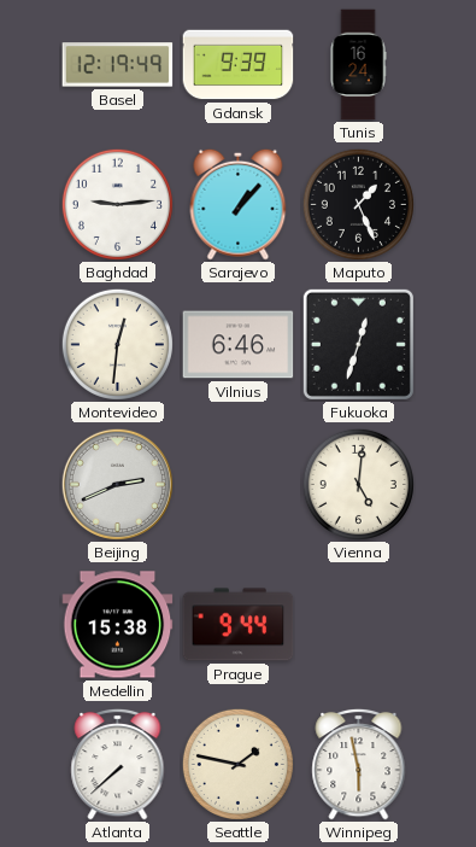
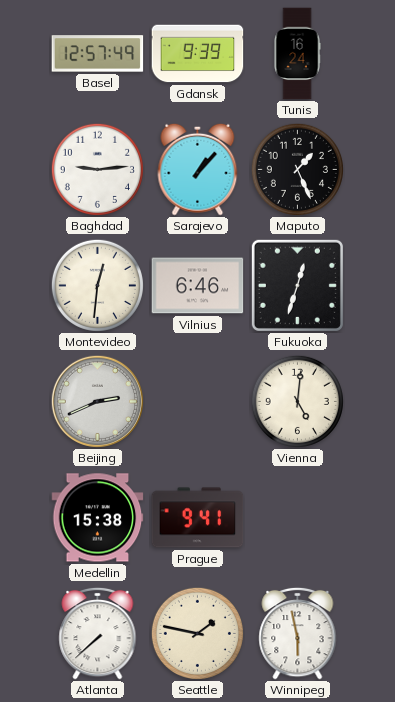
Basel: 12:19 -> 12:57 (98, 54)
Prague: 9:44 -> 9:41 (198, 518)
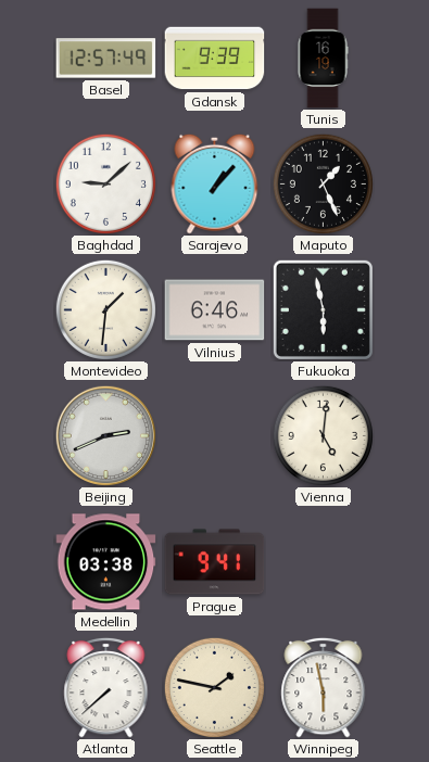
Tunis: 16:24 -> 16:19 (323, 59)
Baghdad: 9:14 -> 9:08 (105, 183)
Montevideo: 12:31 -> 1:31 (105, 309)
Fukuoka: 12:33 -> 5:58 (323, 309)
Medellin: 15:38 -> 03:38 (106, 562)
